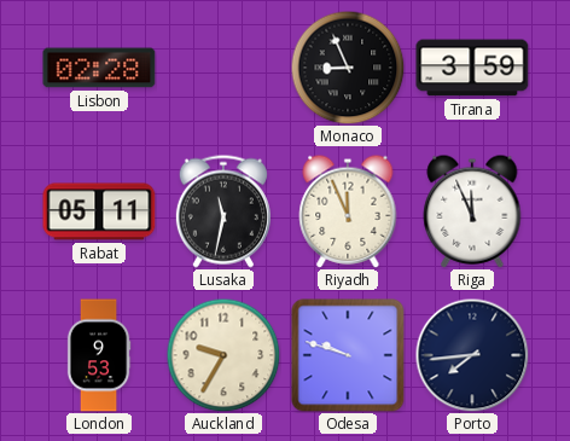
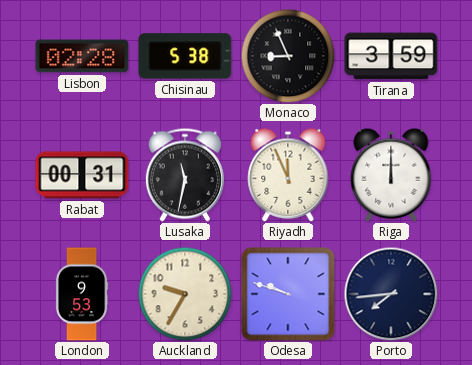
Chisinau: none -> 5:38 (185, 56)
Rabat: 05:11 -> 00:31 (82, 175)
Riga: 11:56 -> 12:00 (391, 175)
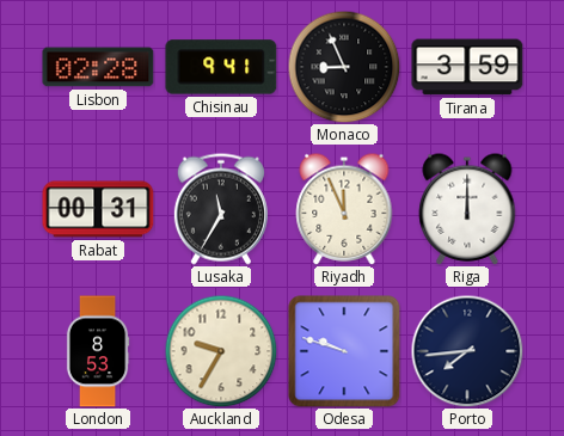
Chisinau: 5:38 -> 9:41 (221, 67)
Lusaka: 11:32 -> 11:35 (221, 209)
London: 9:53 -> 8:53 (98, 351)
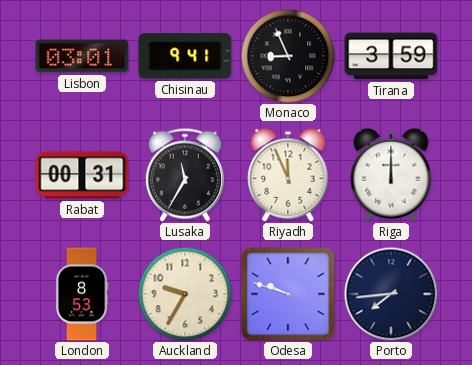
Lisbon: 02:28 -> 03:01 (82, 56)
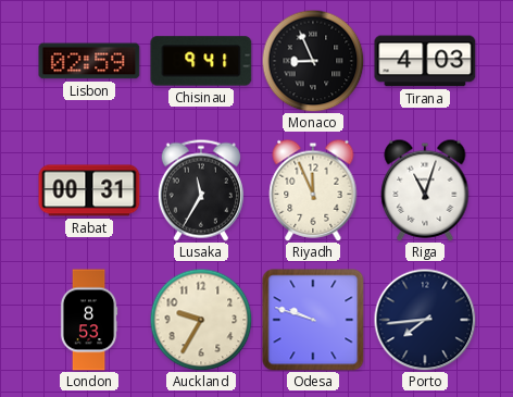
Lisbon: 03:01 -> 02:59 (89, 61)
Tirana: 3:59 -> 4:03 (425, 61)
Riga: 12:00 -> 11:03 (425, 190)
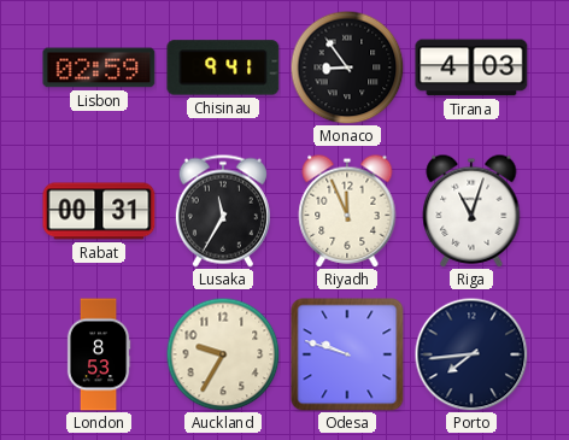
Monaco: 8:56 -> 8:54 (347, 68)
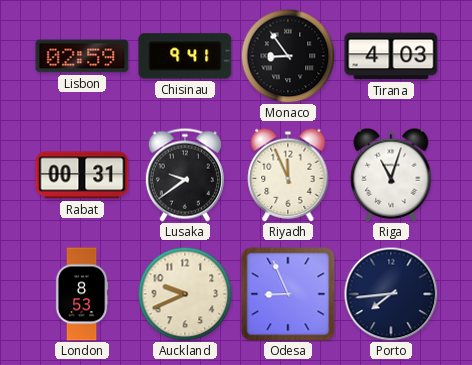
Lusaka: 11:35 -> 9:39 (185, 175)
Auckland: 9:35 -> 9:41 (185, 294)
Odesa: 9:48 -> 8:56 (288, 294)
